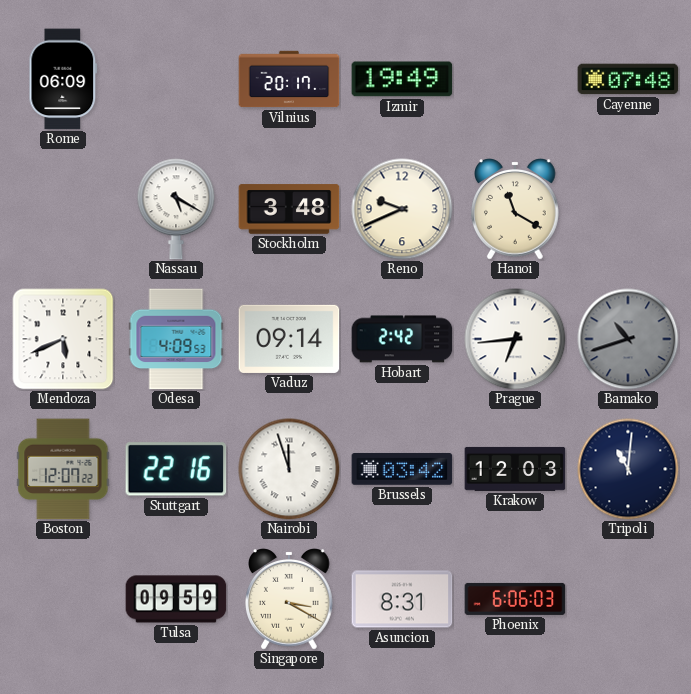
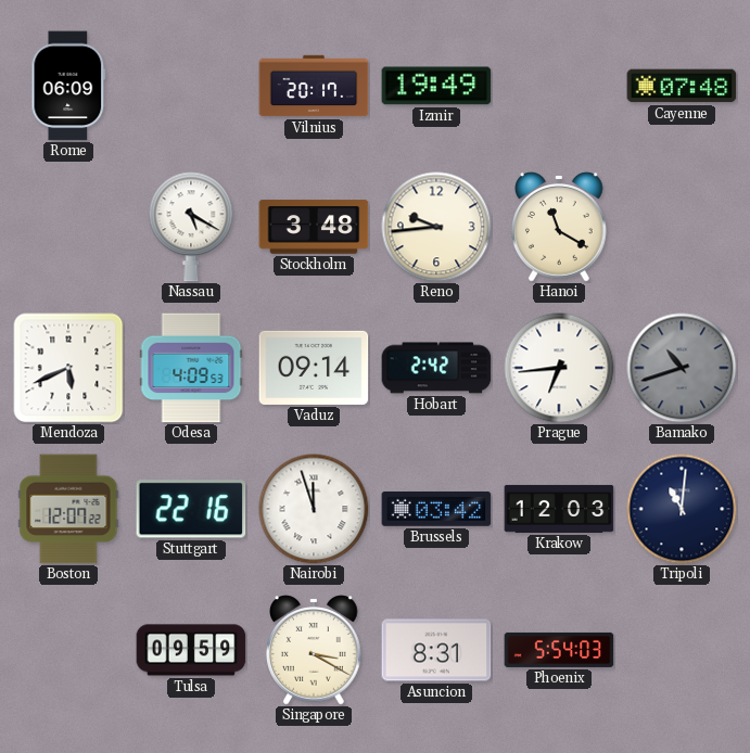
Reno: 9:41 -> 9:44 (436, 227)
Phoenix: 6:06 -> 5:54 (559, 650)
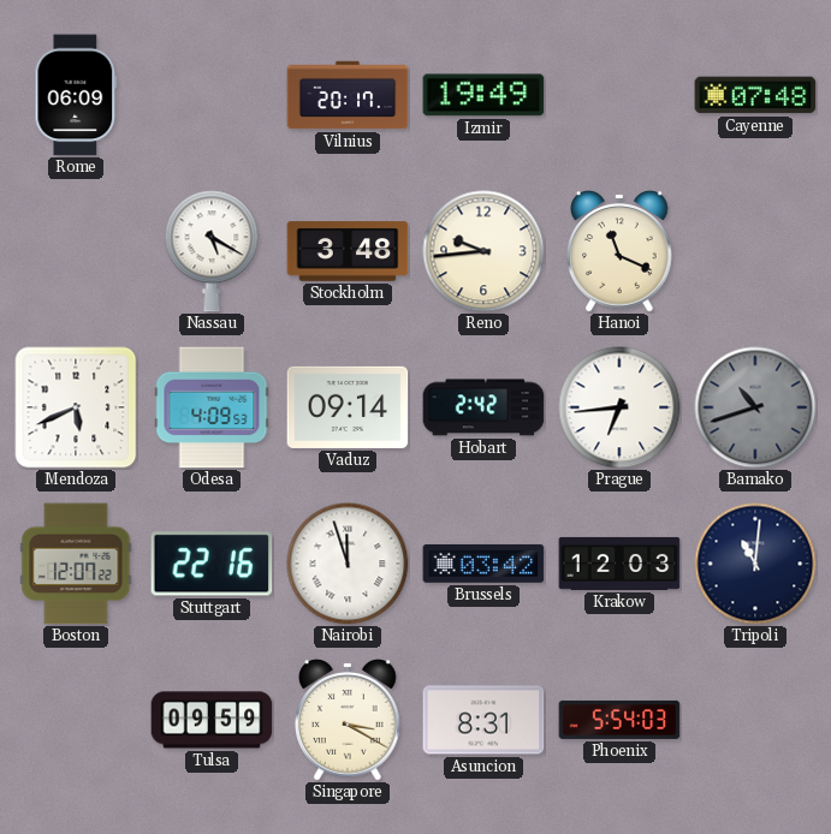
Hanoi: 11:20 -> 11:19 (621, 251)
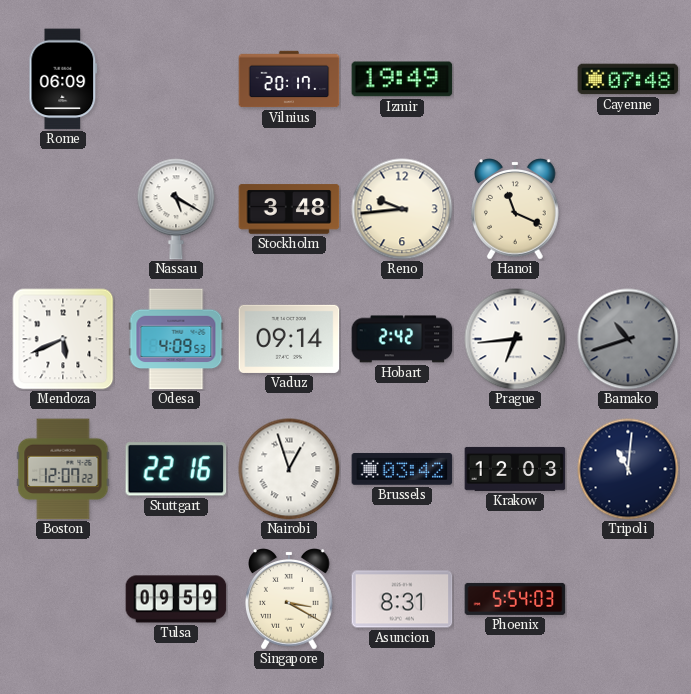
Nairobi: 11:57 -> 12:57 (289, 469)
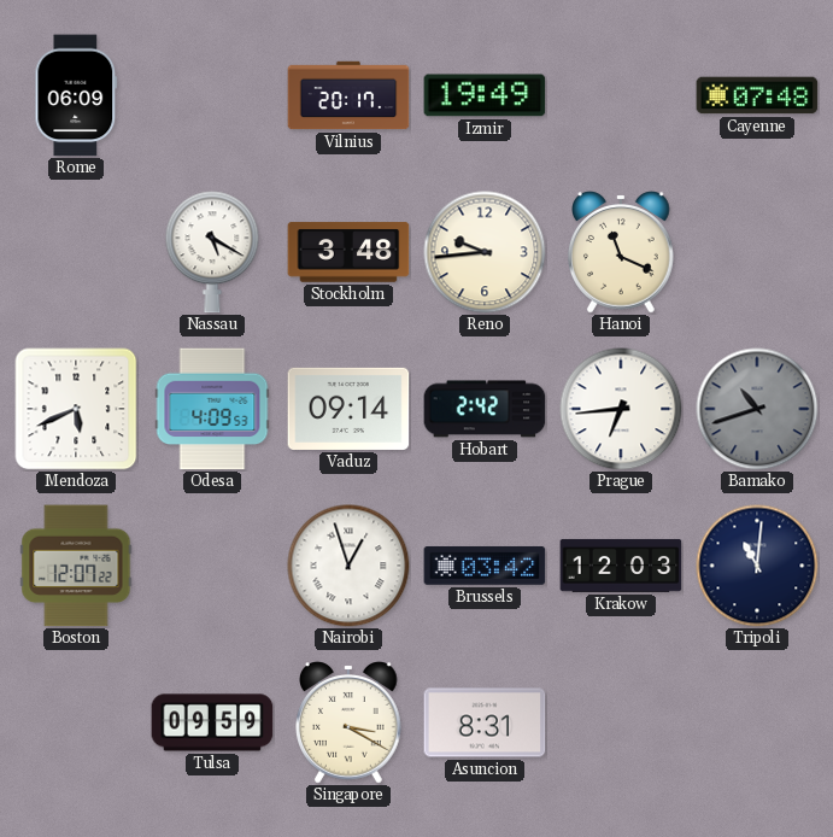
Stuttgart: 22:16 -> none (176, 469)
Phoenix: 5:54 -> none (515, 599)
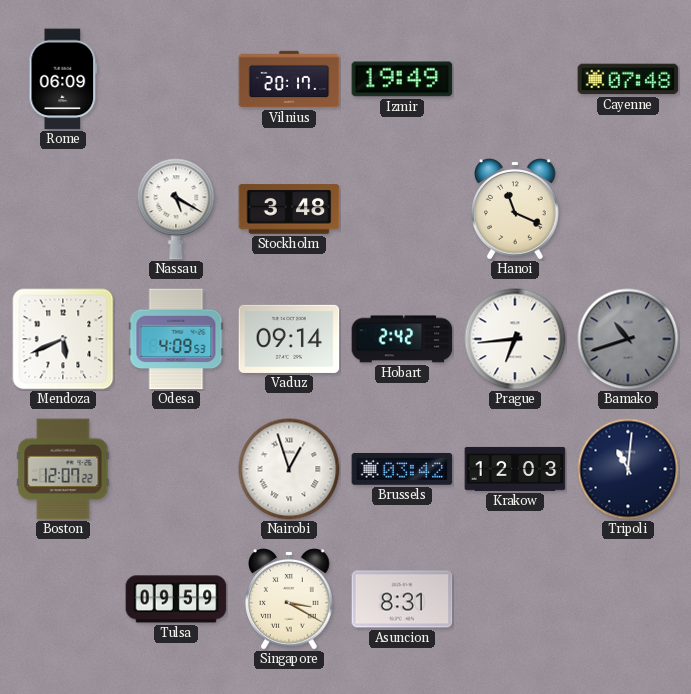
Reno: 9:44 -> none (485, 252)
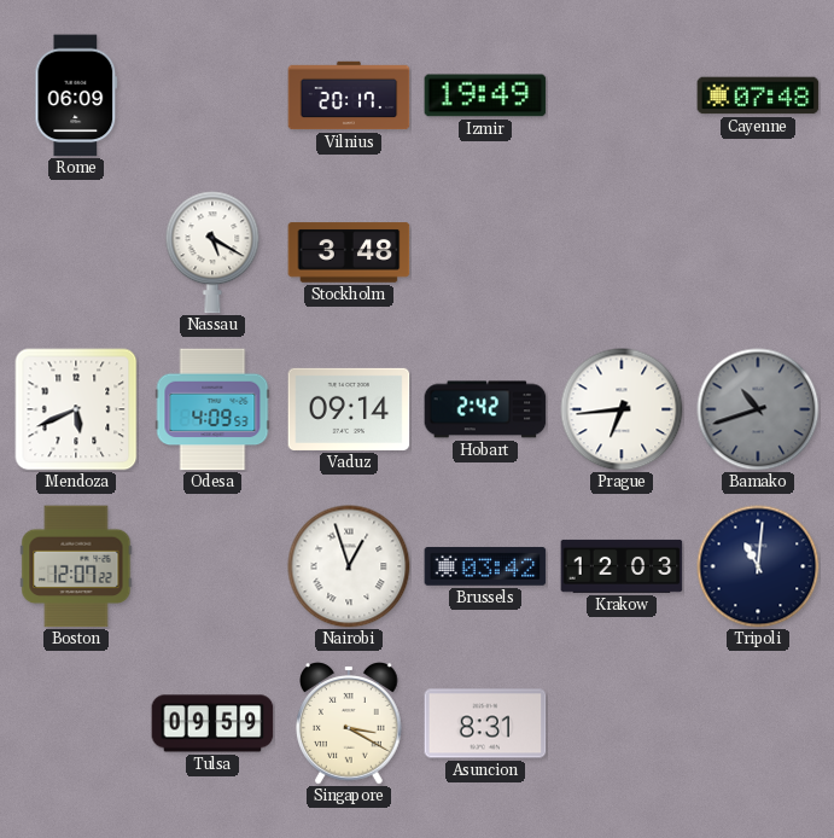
Hanoi: 11:19 -> none (516, 209)
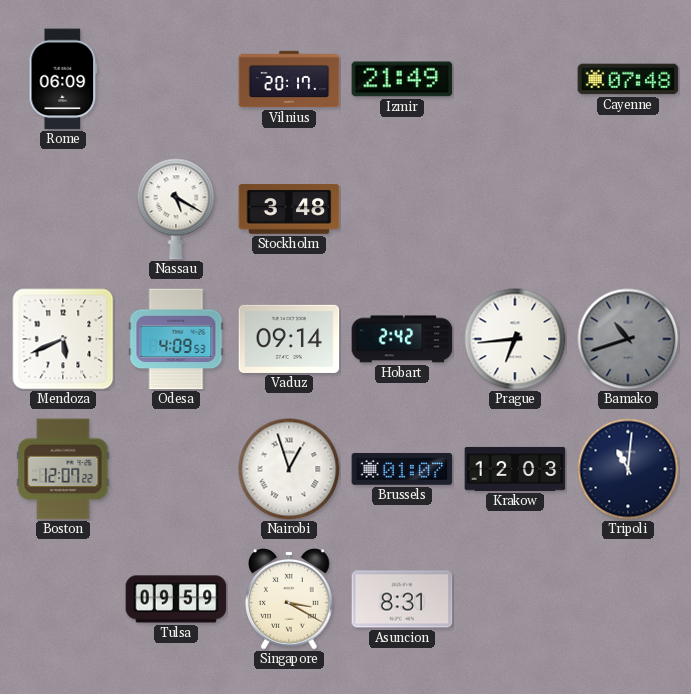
Izmir: 19:49 -> 21:49 (402, 79)
Brussels: 03:42 -> 01:07 (402, 469)
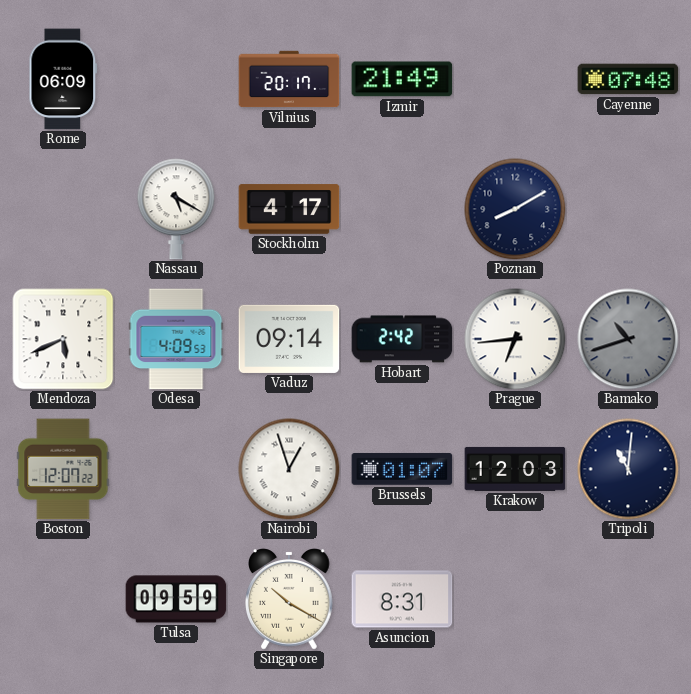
Stockholm: 3:48 -> 4:17 (289, 209)
Poznan: none -> 8:10 (515, 209)
Singapore: 3:20 -> 10:20 (290, 599)
